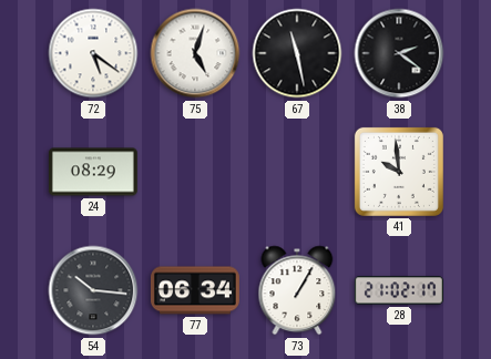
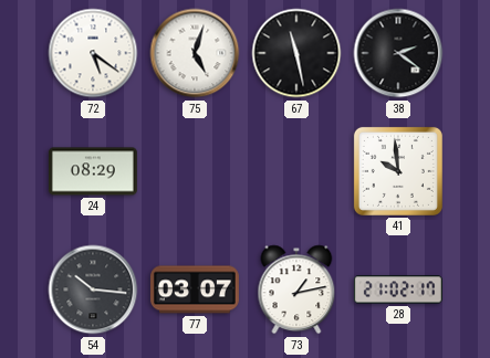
77: 06:34 -> 03:07 (195, 289)
73: 1:05 -> 1:13 (296, 289)
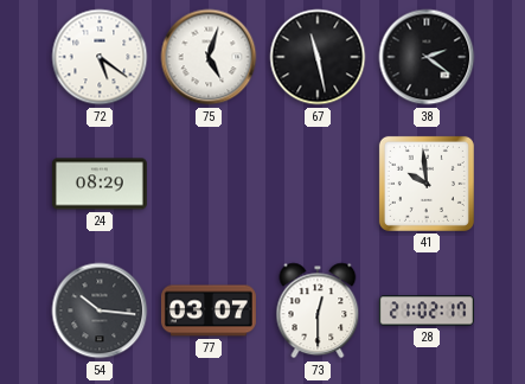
73: 1:13 -> 12:30 (318, 311)
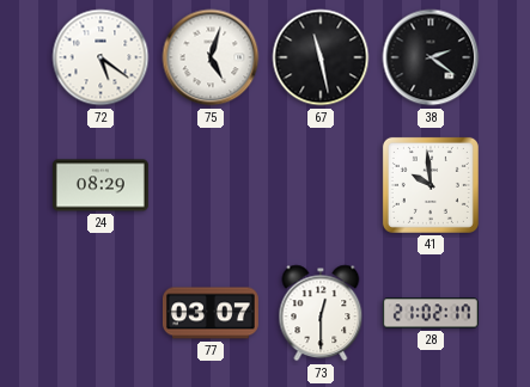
54: 10:16 -> none (100, 311)
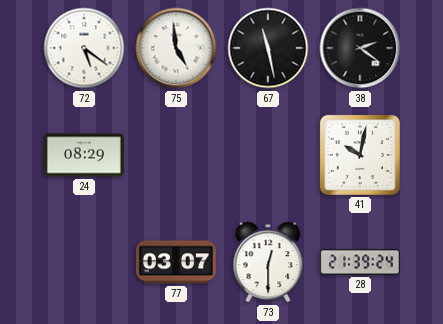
75: 5:03 -> 4:59 (176, 48)
41: 9:59 -> 10:02 (360, 155)
28: 21:02 -> 21:39 (360, 262)
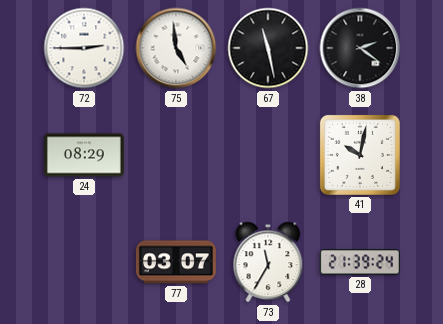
72: 5:21 -> 2:45 (84, 48)
73: 12:30 -> 11:35 (268, 262)
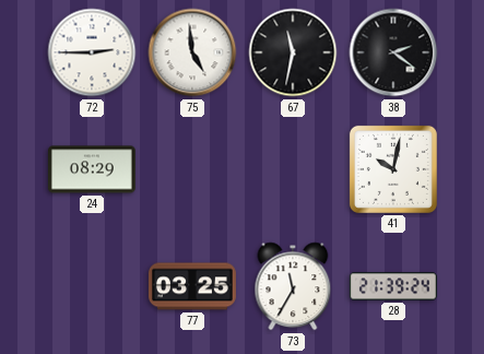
67: 11:28 -> 11:32 (293, 52)
77: 03:07 -> 03:25 (192, 286)
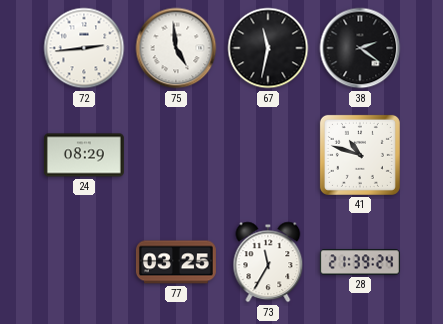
72: 2:45 -> 2:44 (84, 48)
41: 10:02 -> 10:48 (360, 155)
